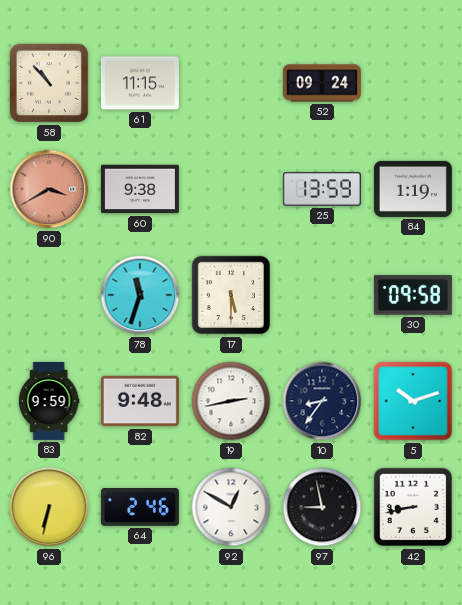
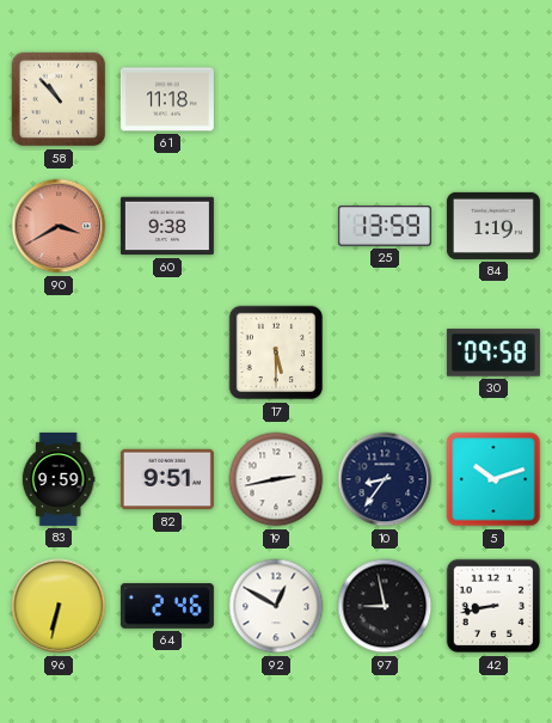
61: 11:15 -> 11:18 (167, 99)
52: 09:24 -> none (322, 83)
78: 11:33 -> none (140, 295)
82: 9:48 -> 9:51 (167, 479)
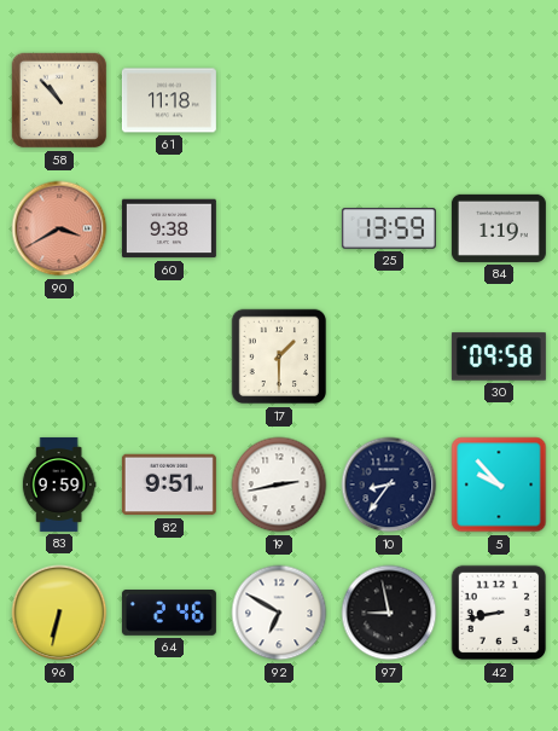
17: 5:30 -> 1:30 (279, 356)
5: 10:12 -> 9:53 (499, 485)
92: 12:50 -> 6:50 (279, 613)
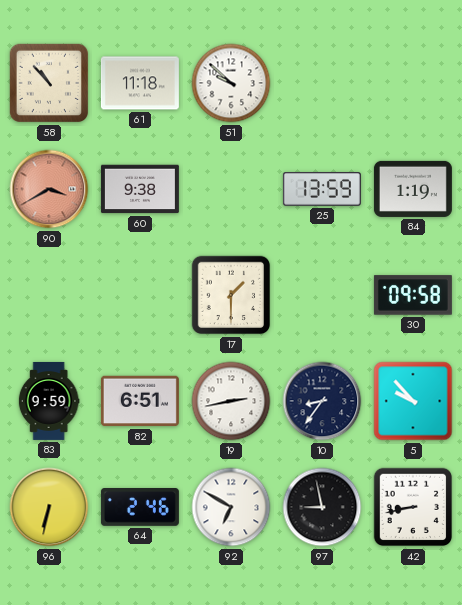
51: none -> 9:52 (231, 83)
82: 9:51 -> 6:51 (140, 401)
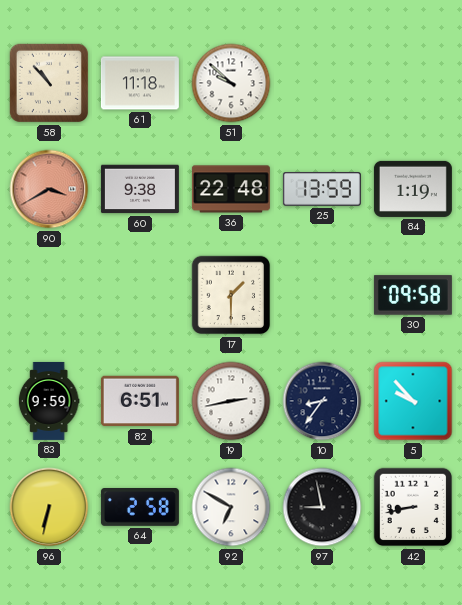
36: none -> 22:48 (231, 189)
64: 2:46 -> 2:58 (140, 507)
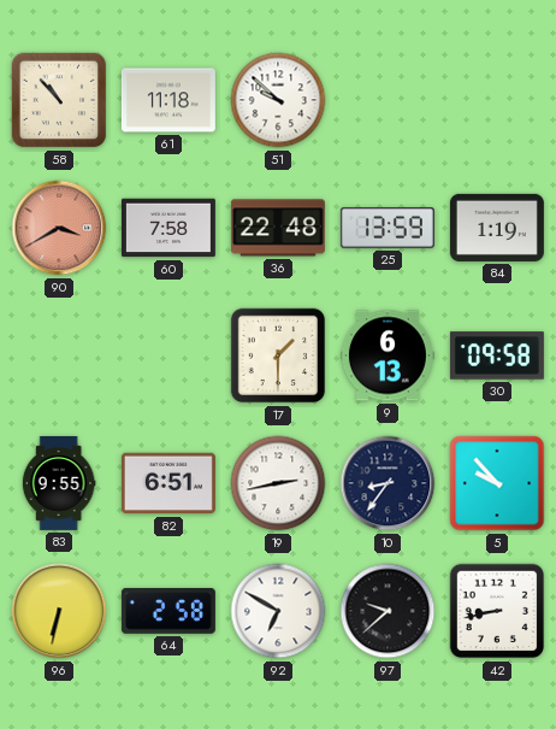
60: 9:38 -> 7:58 (168, 228)
9: none -> 6:13 (388, 355)
83: 9:59 -> 9:55 (59, 483)
97: 8:58 -> 9:38 (388, 611)
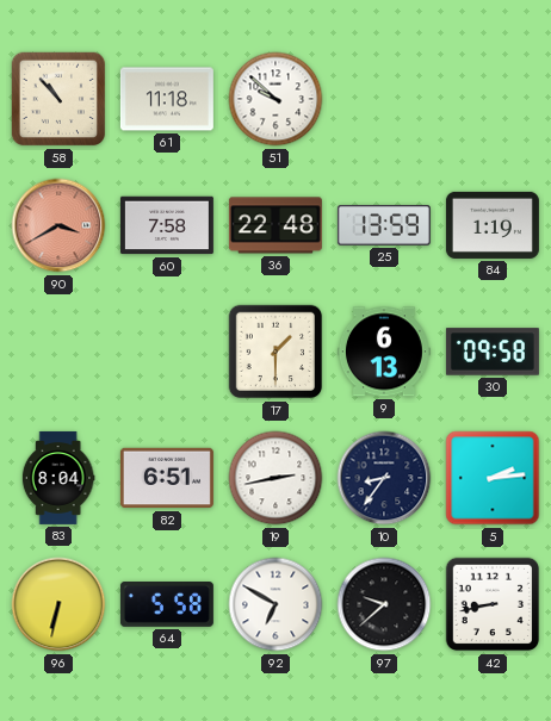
83: 9:55 -> 8:04 (58, 478)
5: 9:53 -> 2:14 (493, 478)
64: 2:58 -> 5:58 (167, 604)
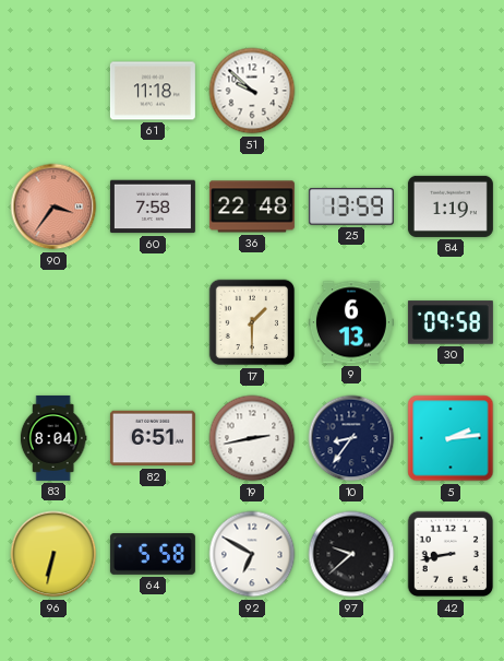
58: 10:53 -> none (58, 99)
90: 3:40 -> 3:36 (53, 206)
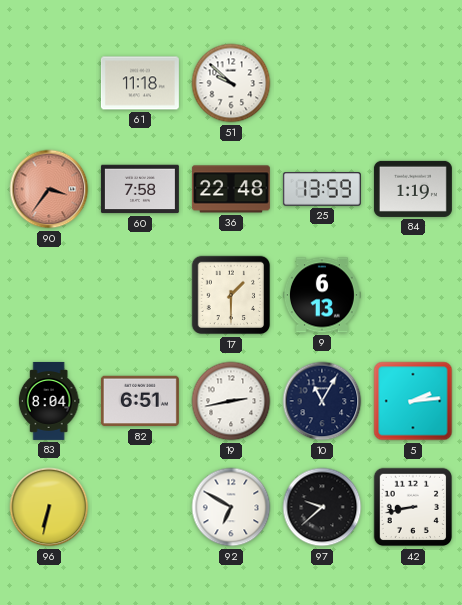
30: 09:58 -> none (451, 322)
10: 8:36 -> 11:05 (322, 401)
64: 5:58 -> none (153, 554)
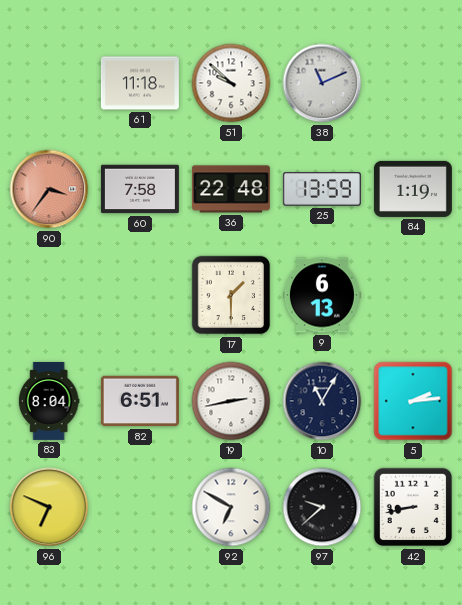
38: none -> 11:11 (322, 83)
96: 6:32 -> 6:49 (49, 507)
